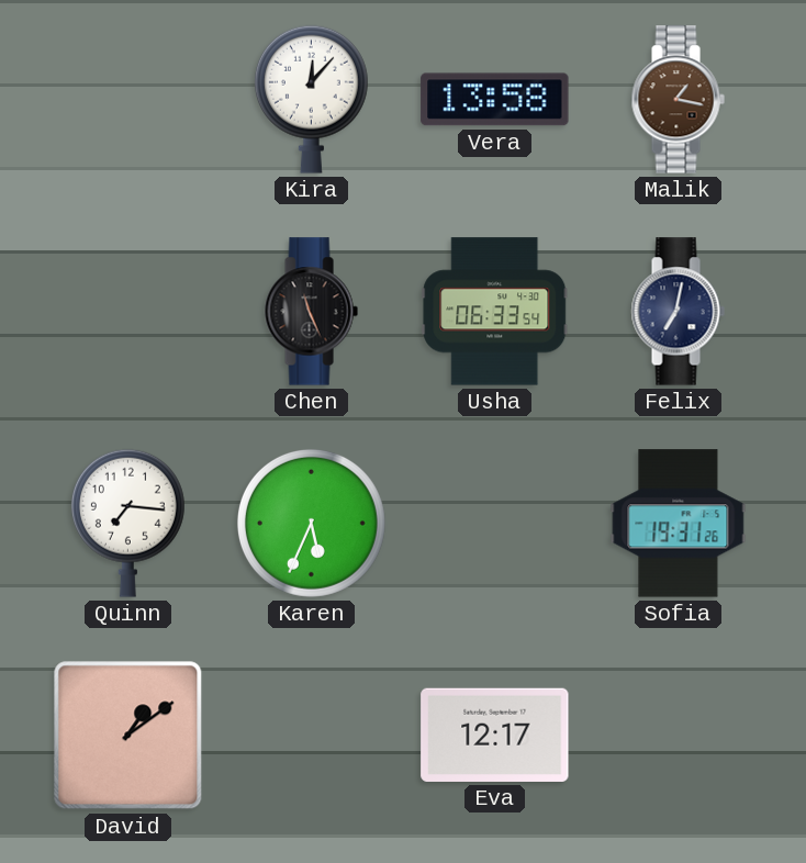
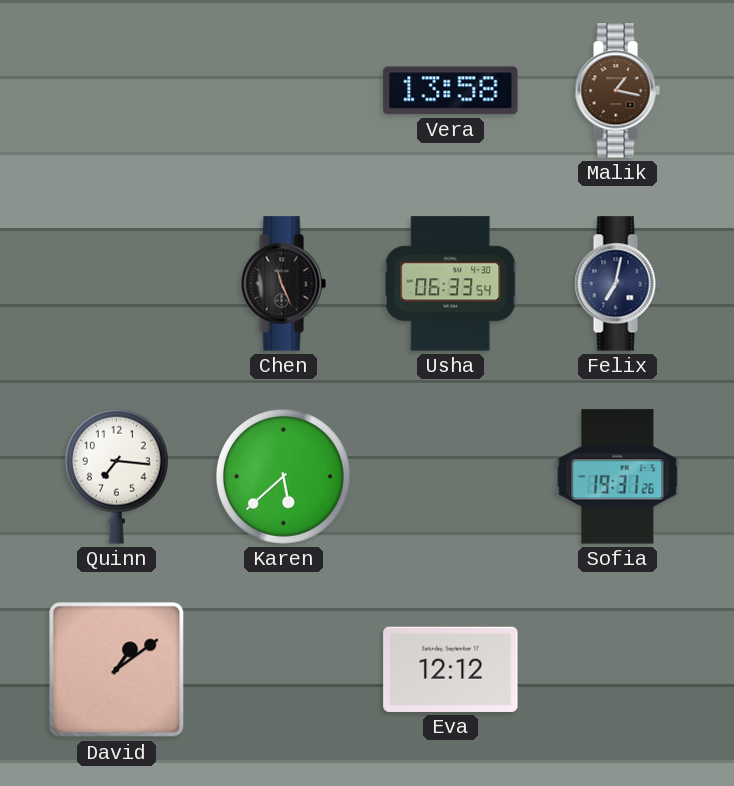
Kira: 12:07 -> none (311, 99)
Karen: 5:34 -> 5:38 (283, 476)
Eva: 12:17 -> 12:12 (451, 669)
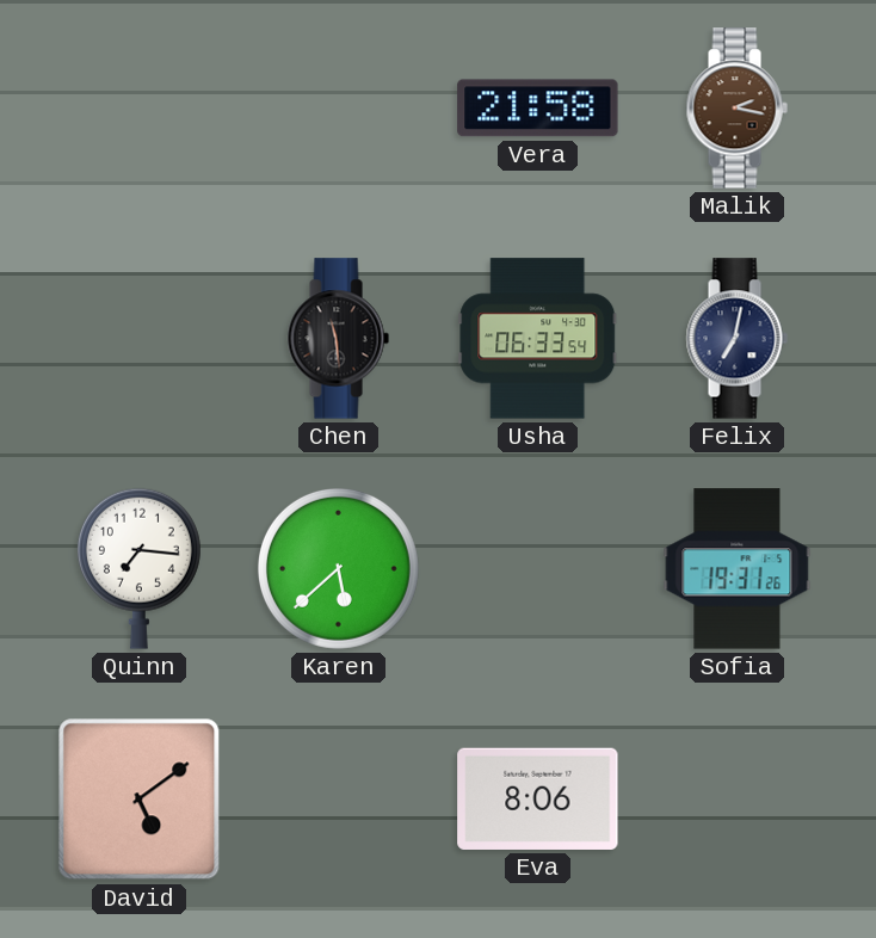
Vera: 13:58 -> 21:58 (538, 109)
Malik: 1:17 -> 2:17 (736, 109)
Chen: 11:26 -> 11:29 (338, 339)
David: 1:09 -> 5:09 (140, 800)
Eva: 12:12 -> 8:06 (538, 798)
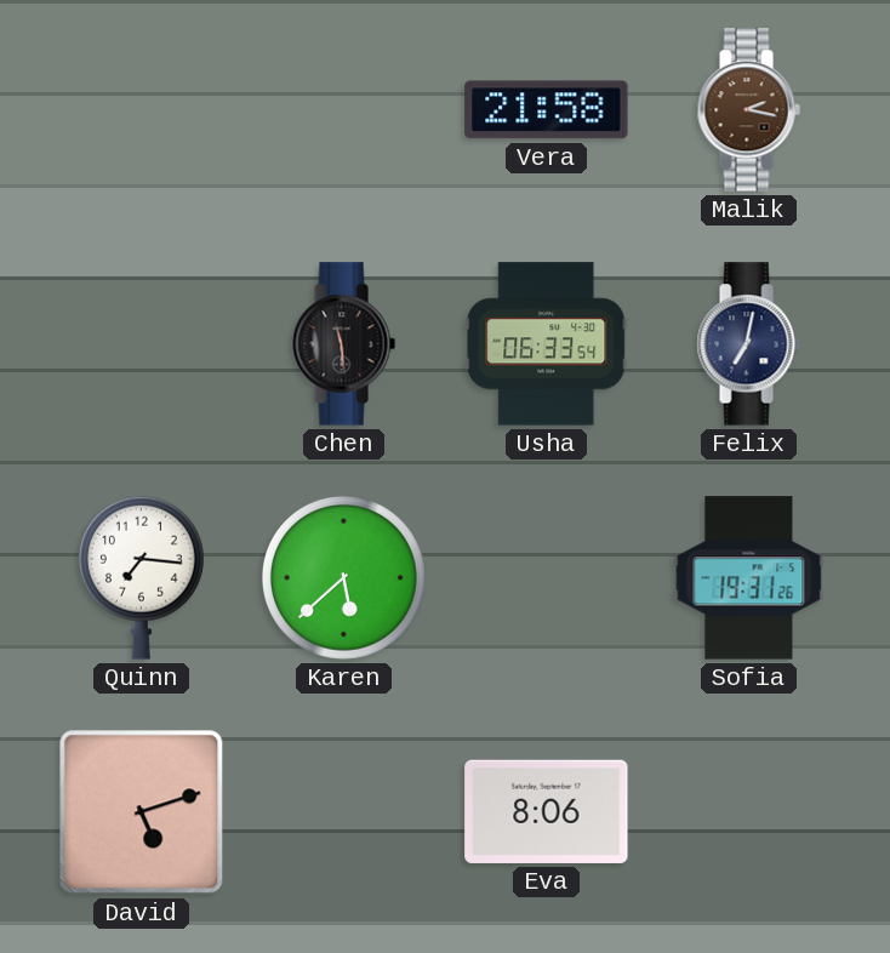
David: 5:09 -> 5:12 (142, 812)
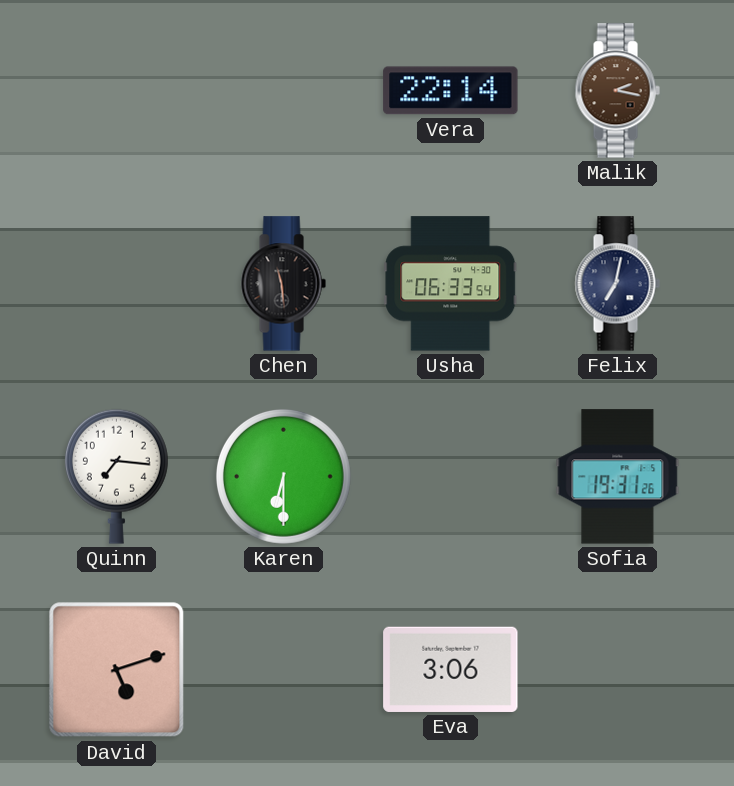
Vera: 21:58 -> 22:14 (451, 91)
Karen: 5:38 -> 6:30 (283, 476)
Eva: 8:06 -> 3:06 (451, 669)
